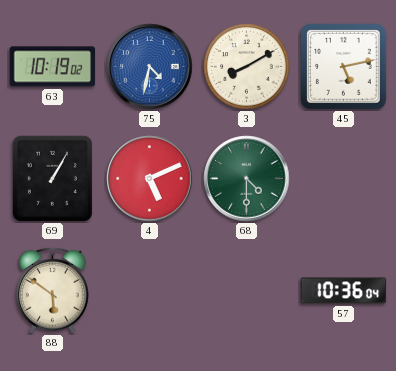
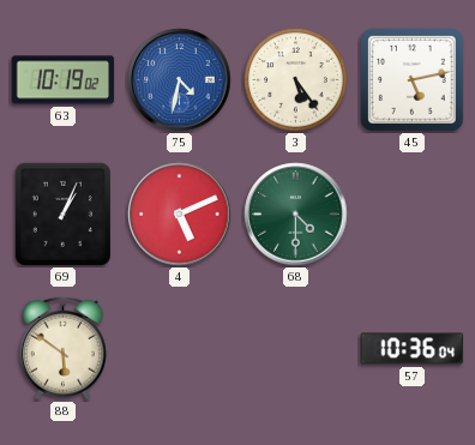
3: 8:10 -> 5:24 (296, 80)
69: 1:05 -> 1:04 (62, 214)
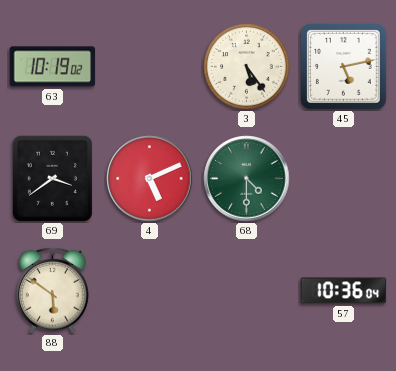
75: 4:32 -> none (180, 80)
69: 1:04 -> 3:39 (52, 178)
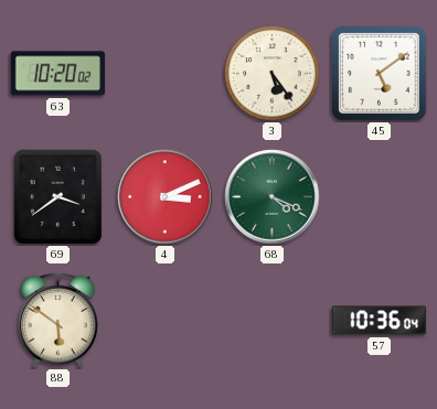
63: 10:19 -> 10:20 (58, 74)
45: 5:13 -> 5:09 (380, 74)
4: 5:11 -> 3:11 (166, 197)
68: 4:30 -> 4:19 (273, 197)
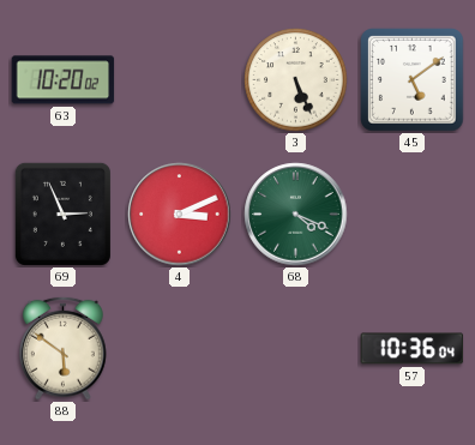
3: 5:24 -> 5:26 (296, 80)
69: 3:39 -> 2:56 (62, 214)
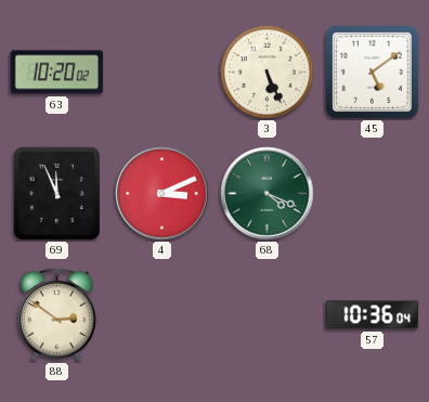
69: 2:56 -> 11:56 (56, 193)
88: 5:51 -> 2:51 (57, 314)
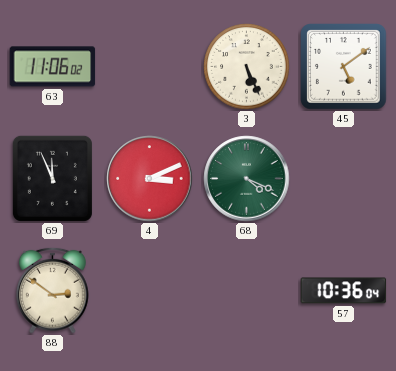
63: 10:20 -> 11:06 (53, 67)
